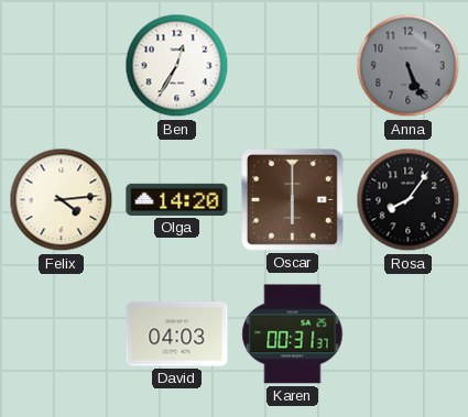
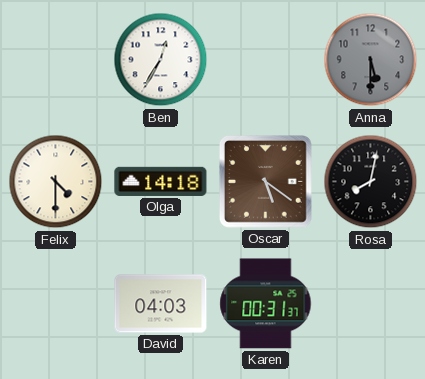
Anna: 5:26 -> 5:30 (371, 60)
Felix: 4:14 -> 4:30 (56, 182)
Olga: 14:20 -> 14:18 (161, 181)
Oscar: 6:00 -> 5:21 (266, 182)
Rosa: 8:06 -> 8:02 (371, 182)
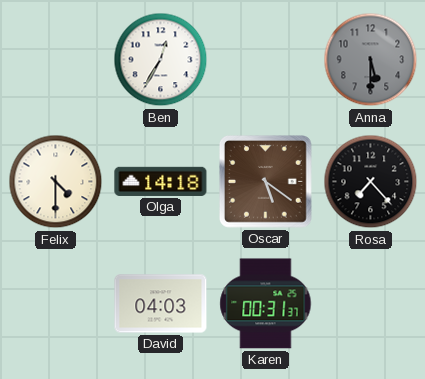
Rosa: 8:02 -> 7:23 (371, 182)
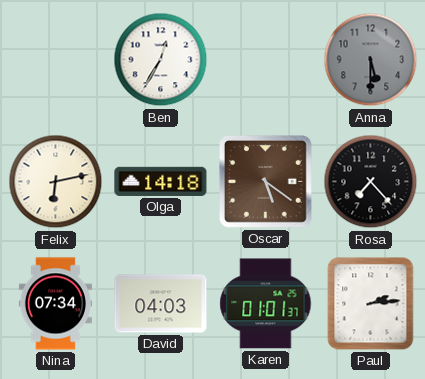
Felix: 4:30 -> 6:13 (56, 182)
Nina: none -> 07:34 (55, 304)
Karen: 00:31 -> 01:01 (266, 304)
Paul: none -> 2:14 (371, 304)
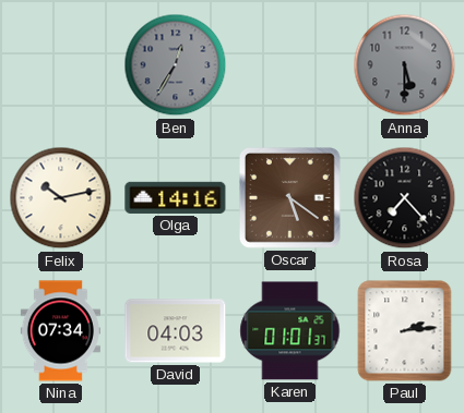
Ben dial: white -> grey (176, 65)
Felix: 6:13 -> 10:13 (61, 198)
Olga: 14:18 -> 14:16 (176, 197)
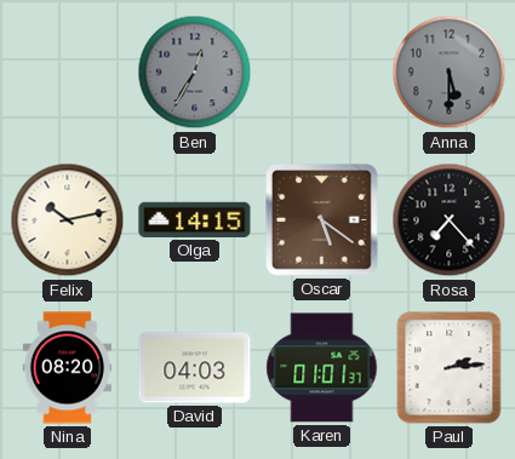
Olga: 14:16 -> 14:15 (195, 219)
Nina: 07:34 -> 08:20 (67, 368)
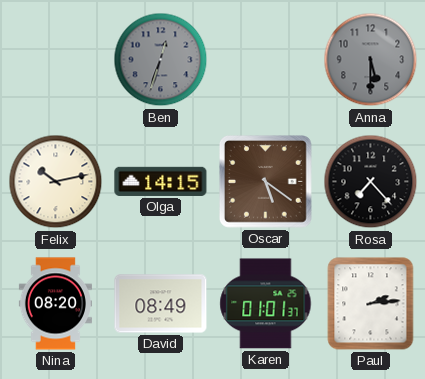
Ben: 12:35 -> 12:33 (161, 60)
David: 04:03 -> 08:49 (161, 304)
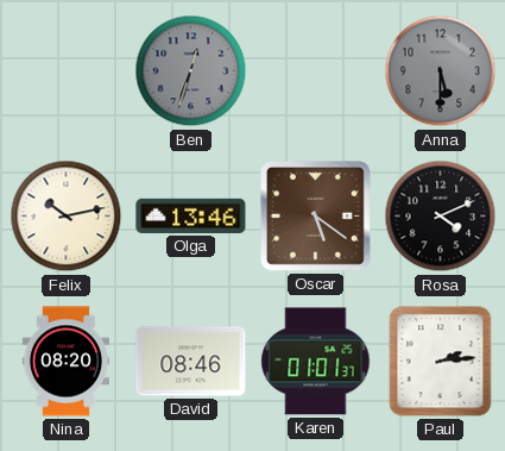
Olga: 14:15 -> 13:46 (191, 215)
Rosa: 7:23 -> 4:11 (441, 217)
David: 08:49 -> 08:46 (191, 362)
